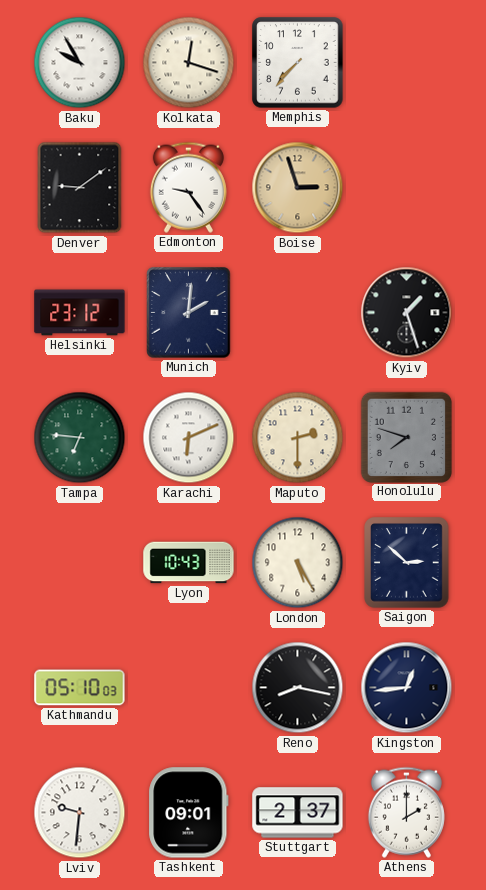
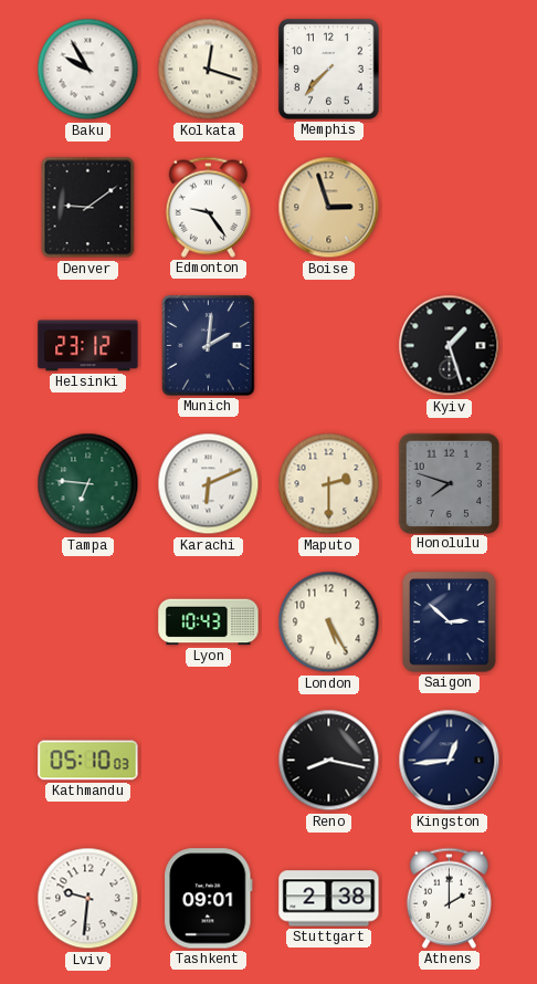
Stuttgart: 2:37 -> 2:38 (329, 899)
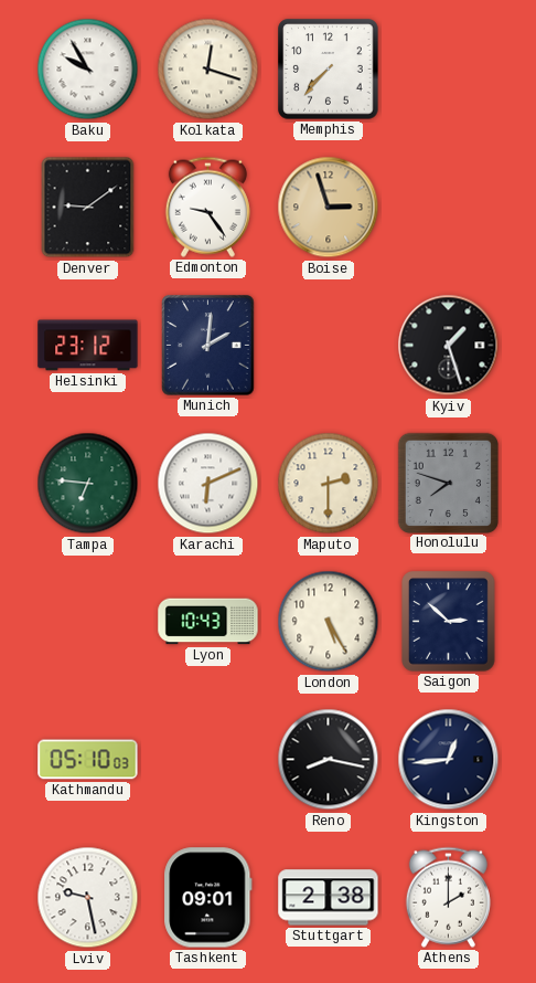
Lviv: 9:31 -> 9:28 (88, 898)
